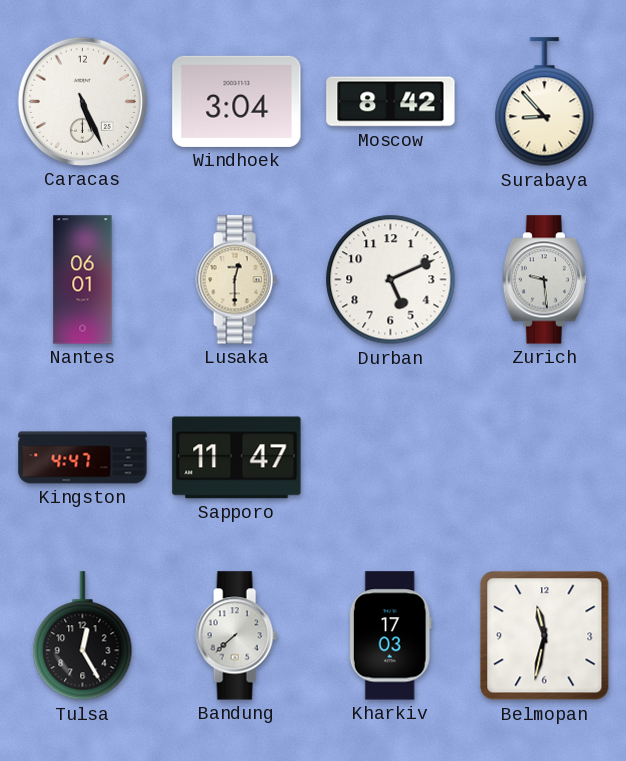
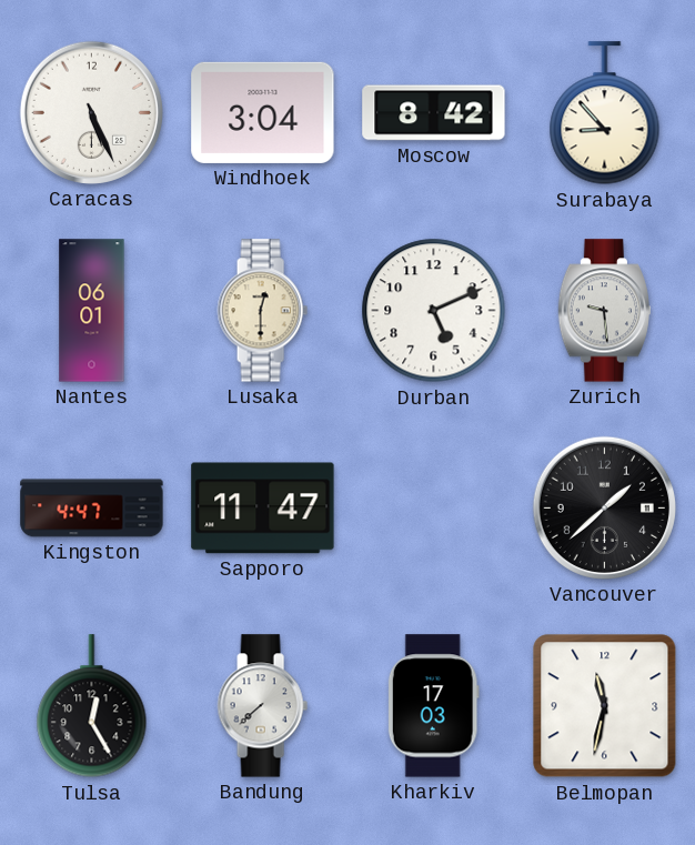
Vancouver: none -> 1:38 (604, 507)
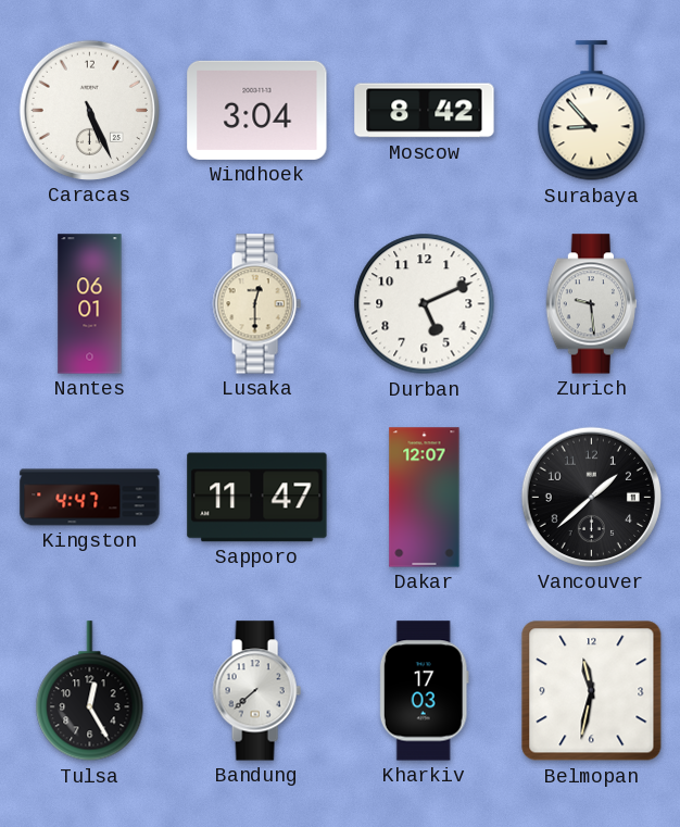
Dakar: none -> 12:07 (425, 498)
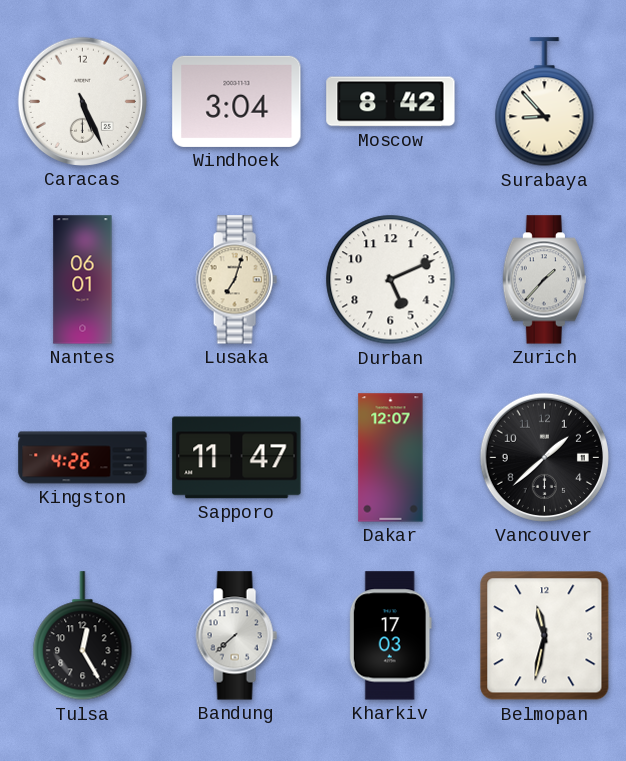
Lusaka: 12:30 -> 7:03 (236, 280)
Zurich: 9:29 -> 1:37 (544, 280)
Kingston: 4:47 -> 4:26 (83, 458)
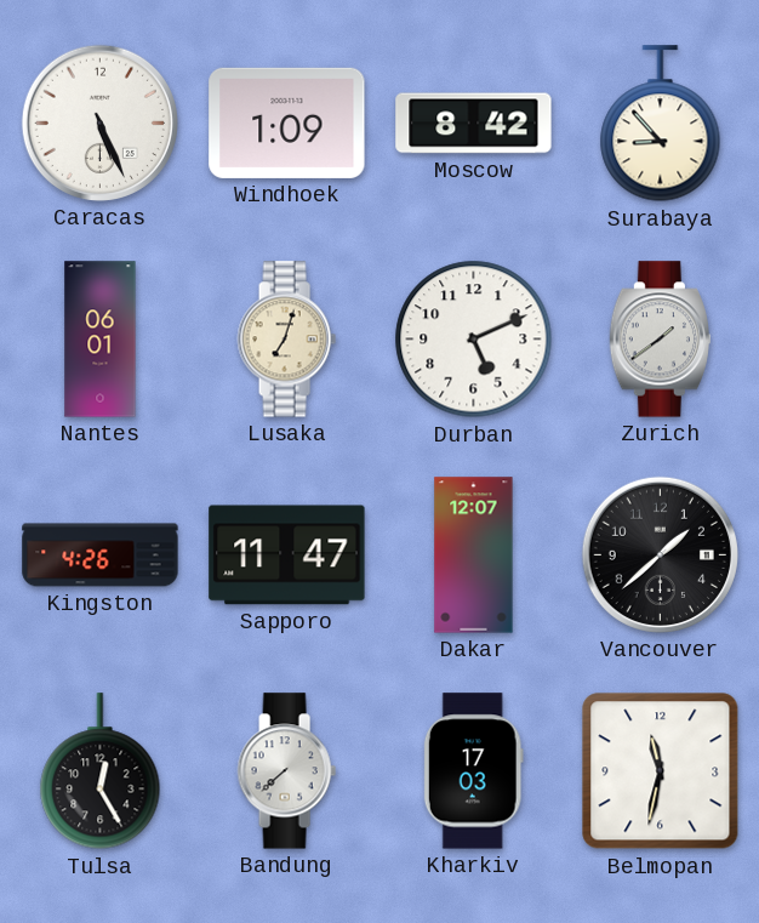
Windhoek: 3:04 -> 1:09 (287, 123)
Zurich: 1:37 -> 1:39 (660, 340)
